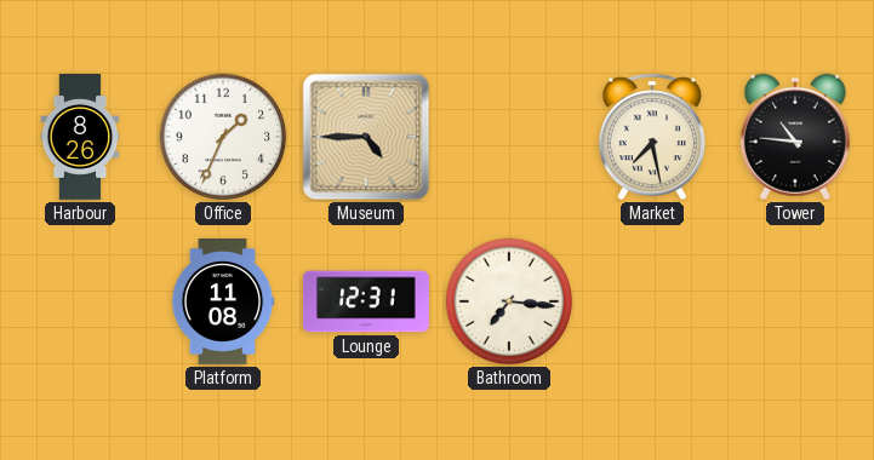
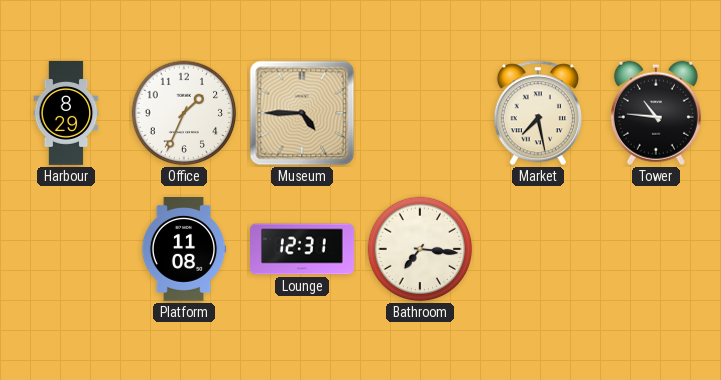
Harbour: 8:26 -> 8:29 (66, 114)
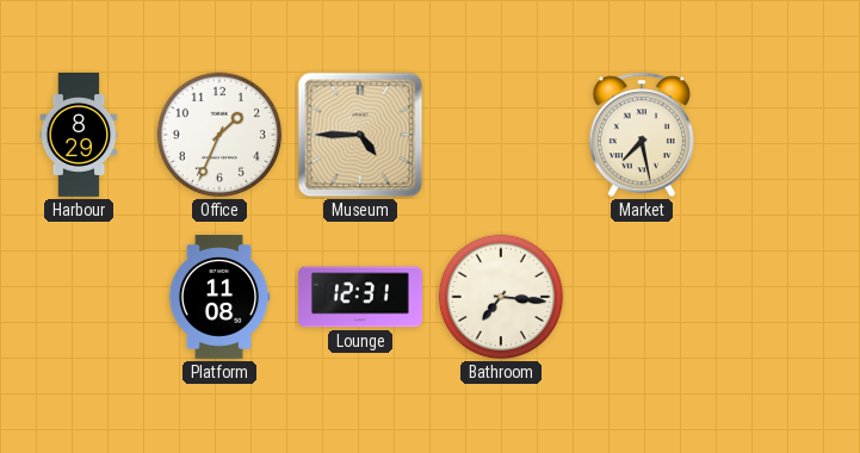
Tower: 10:46 -> none (656, 113)
